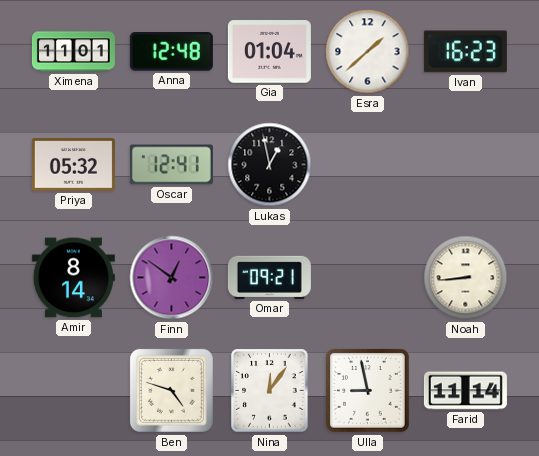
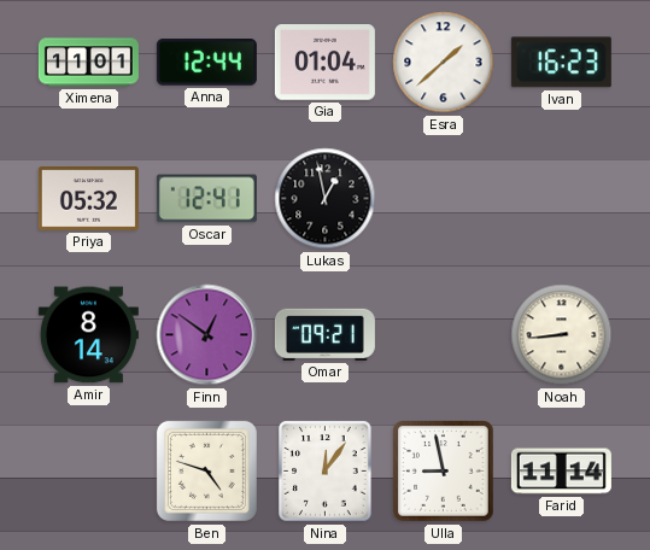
Anna: 12:48 -> 12:44 (206, 63)
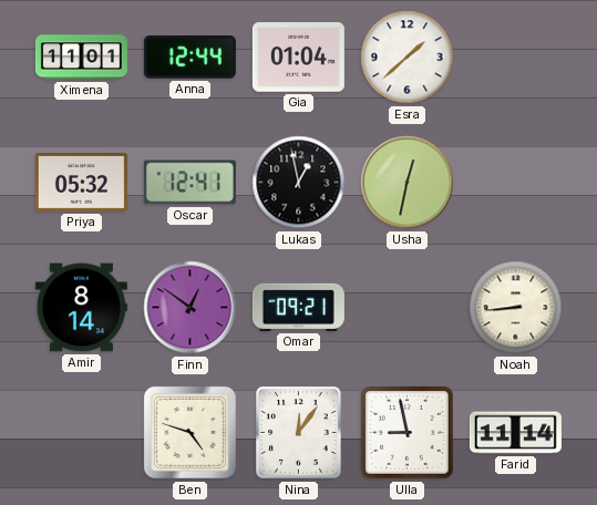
Ivan: 16:23 -> none (561, 63)
Usha: none -> 12:32 (408, 183)
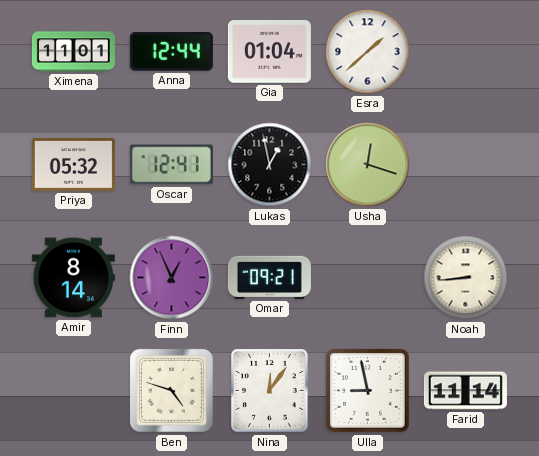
Usha: 12:32 -> 12:18 (368, 165)
Finn: 12:51 -> 12:56 (172, 278)
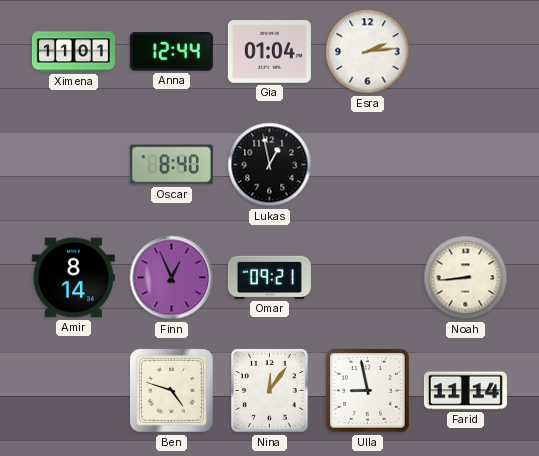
Esra: 1:38 -> 2:14 (368, 52)
Priya: 05:32 -> none (73, 165)
Oscar: 12:41 -> 8:40 (171, 165)
Usha: 12:18 -> none (368, 165)
